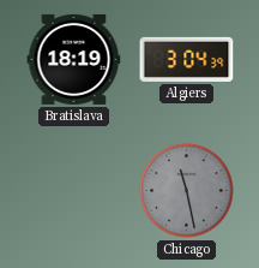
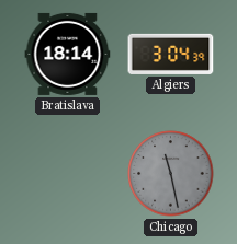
Bratislava: 18:19 -> 18:14 (68, 54)
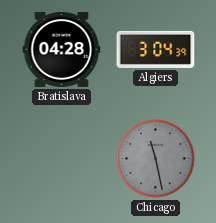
Bratislava: 18:14 -> 04:28 (62, 49)
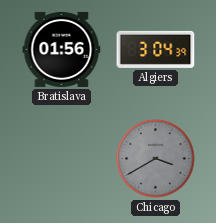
Bratislava: 04:28 -> 01:56 (62, 49)
Chicago: 11:28 -> 3:40 (156, 159)
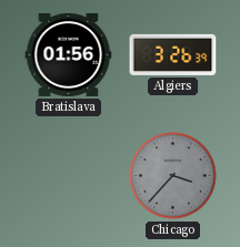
Algiers: 3:04 -> 3:26 (173, 54)
Chicago: 3:40 -> 3:37 (173, 176)
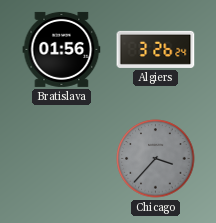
Algiers: 3:26:39 -> 3:26:24 (156, 49)
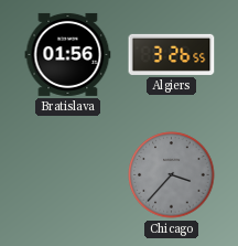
Algiers: 3:26:24 -> 3:26:55 (172, 54)
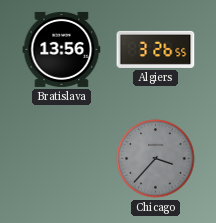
Bratislava: 01:56 -> 13:56 (62, 49)
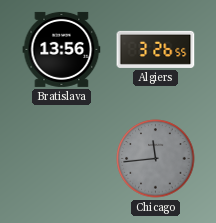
Chicago: 3:37 -> 11:44 (156, 159)
